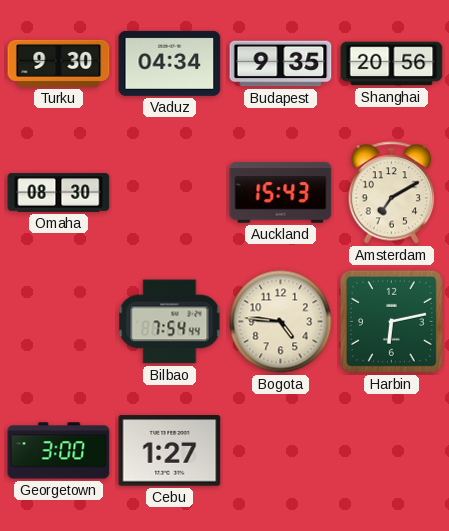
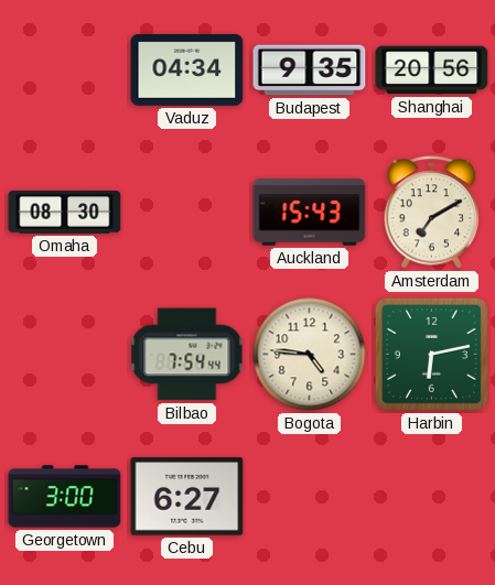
Turku: 9:30 -> none (59, 63)
Cebu: 1:27 -> 6:27 (187, 497)
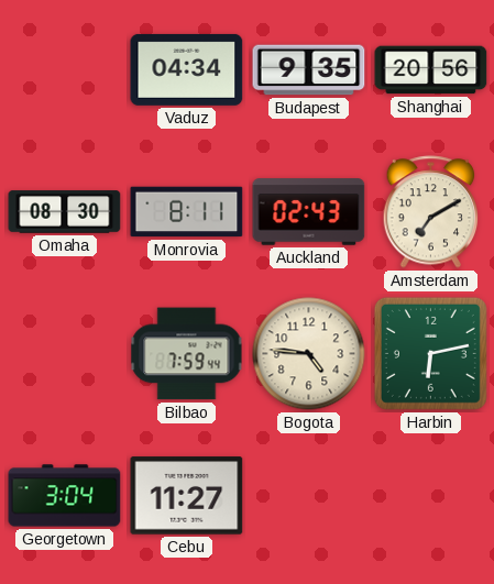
Monrovia: none -> 8:11 (187, 212)
Auckland: 15:43 -> 02:43 (309, 212)
Bilbao: 7:54 -> 7:59 (187, 354)
Georgetown: 3:00 -> 3:04 (65, 496)
Cebu: 6:27 -> 11:27 (187, 496)
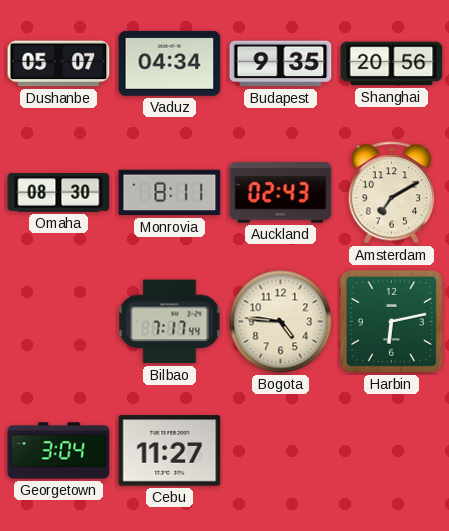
Dushanbe: none -> 05:07 (59, 64)
Bilbao: 7:59 -> 7:17 (170, 322)
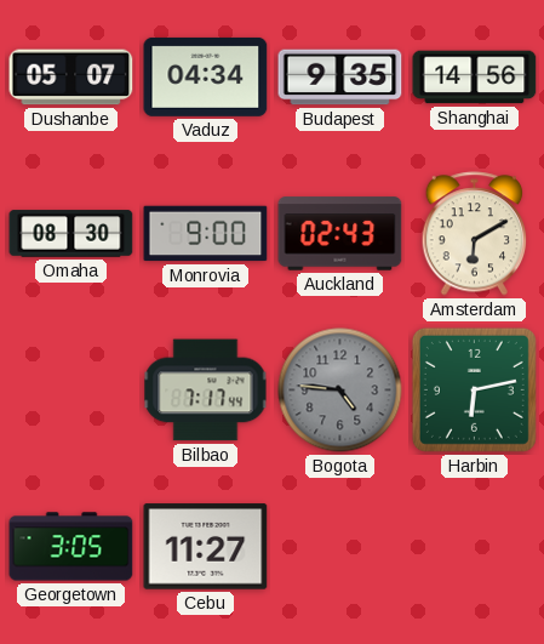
Shanghai: 20:56 -> 14:56 (475, 78)
Monrovia: 8:11 -> 9:00 (206, 234)
Amsterdam: 7:10 -> 6:10 (475, 234)
Bogota dial: cream -> grey (340, 391)
Georgetown: 3:04 -> 3:05 (71, 547)
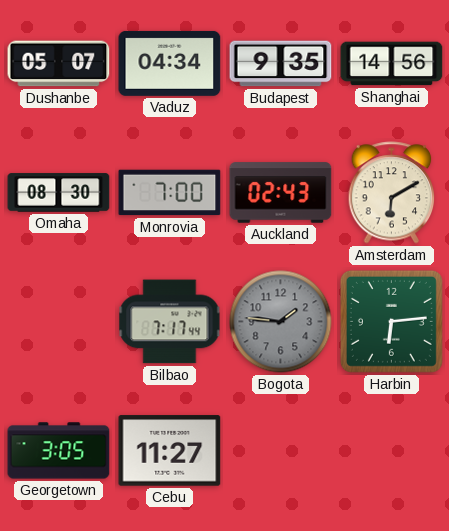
Monrovia: 9:00 -> 7:00 (170, 193)
Bogota: 4:46 -> 1:46 (281, 322)
Harbin: 6:13 -> 6:14 (391, 321)
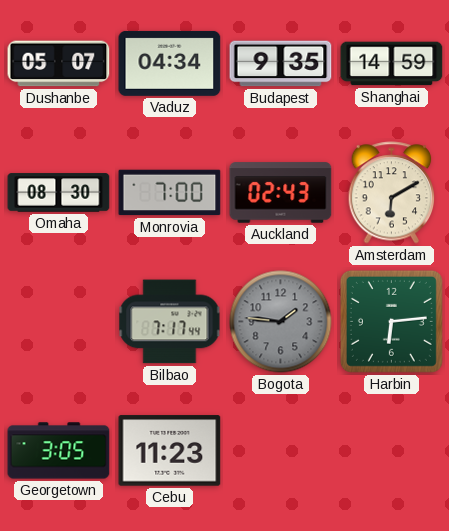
Shanghai: 14:56 -> 14:59 (392, 64)
Cebu: 11:27 -> 11:23 (170, 451)
